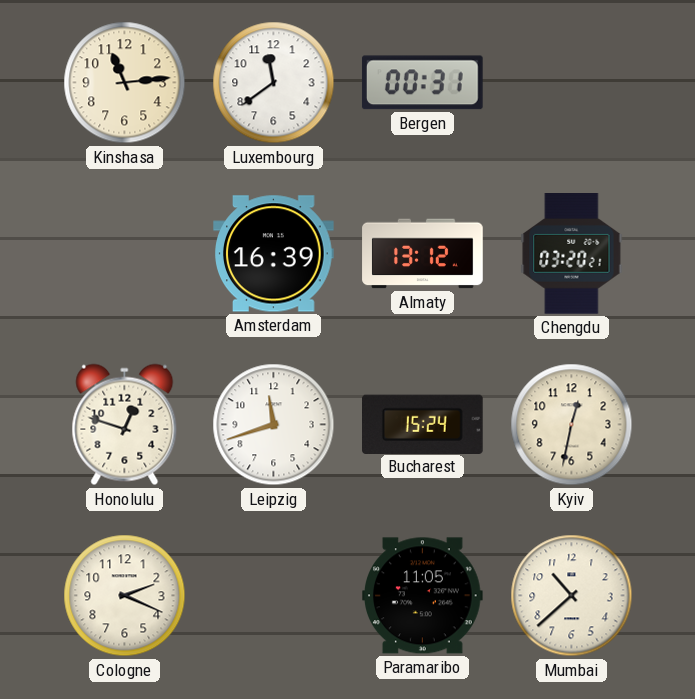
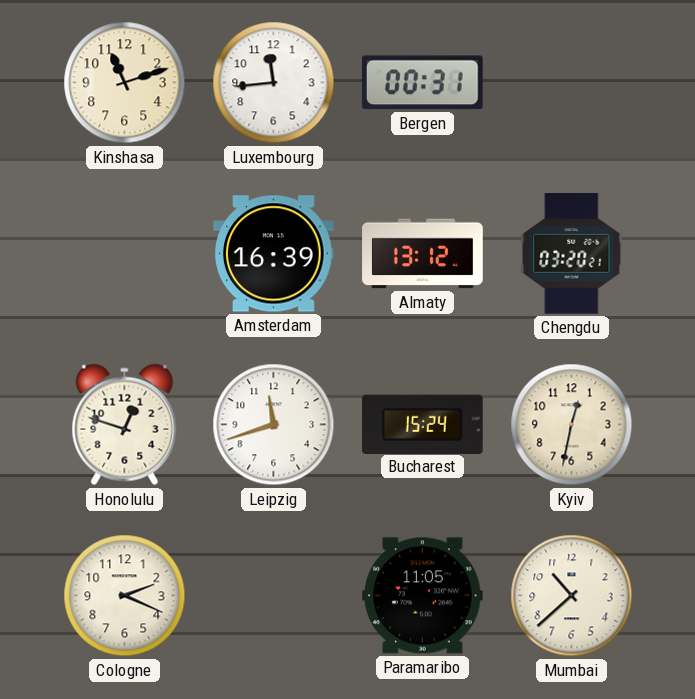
Kinshasa: 11:14 -> 11:12 (125, 83)
Luxembourg: 11:39 -> 11:44 (274, 83)
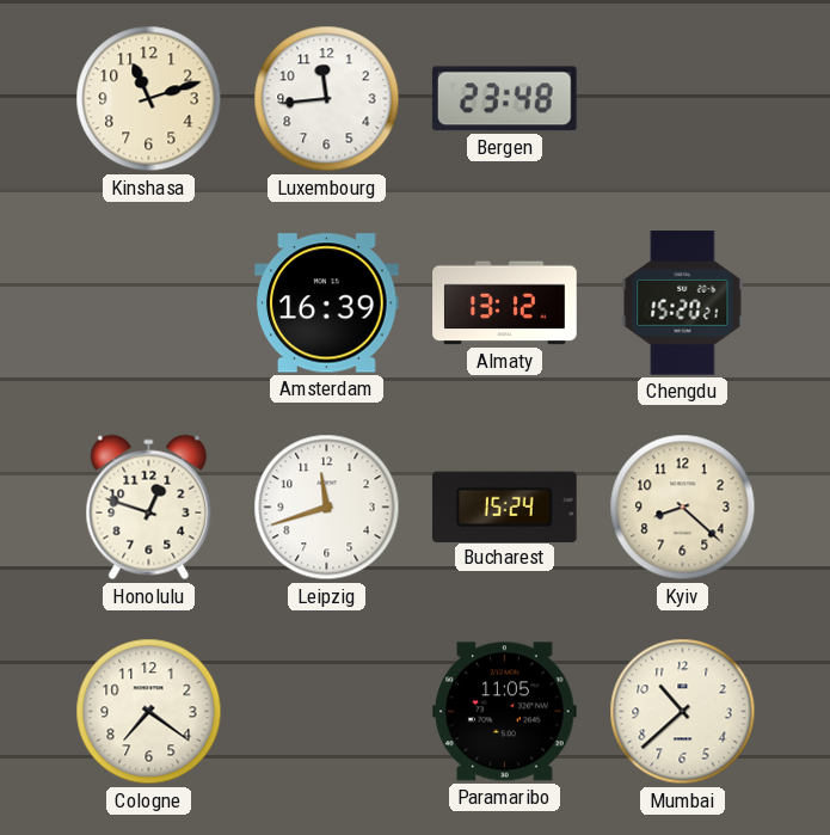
Bergen: 00:31 -> 23:48 (504, 99)
Chengdu: 03:20 -> 15:20 (683, 303)
Kyiv: 12:32 -> 8:22 (683, 508)
Cologne: 2:19 -> 7:21 (149, 712)
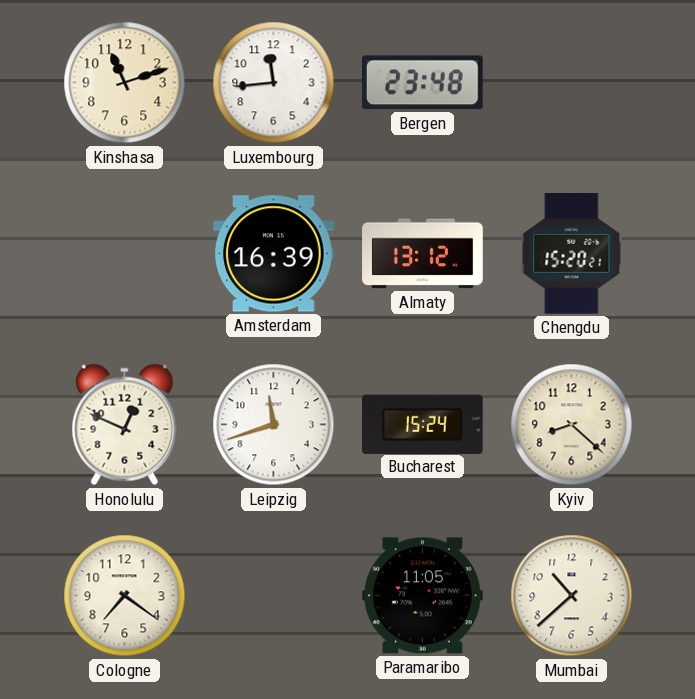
Honolulu: 12:48 -> 12:49 (125, 425)
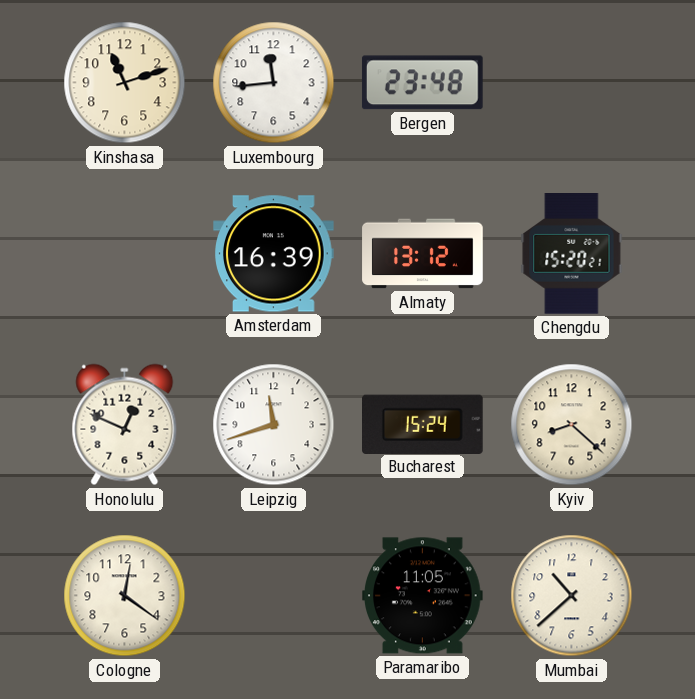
Cologne: 7:21 -> 12:21 (125, 596)
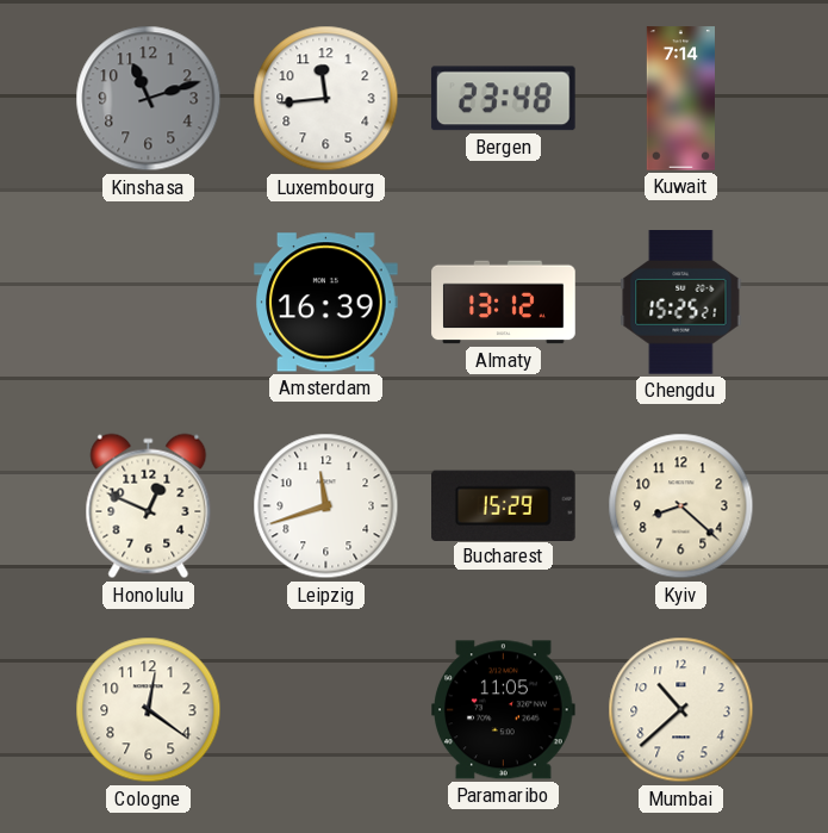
Kinshasa dial: cream -> grey (149, 99)
Kuwait: none -> 7:14 (680, 99)
Chengdu: 15:20 -> 15:25 (681, 303)
Bucharest: 15:24 -> 15:29 (504, 505)
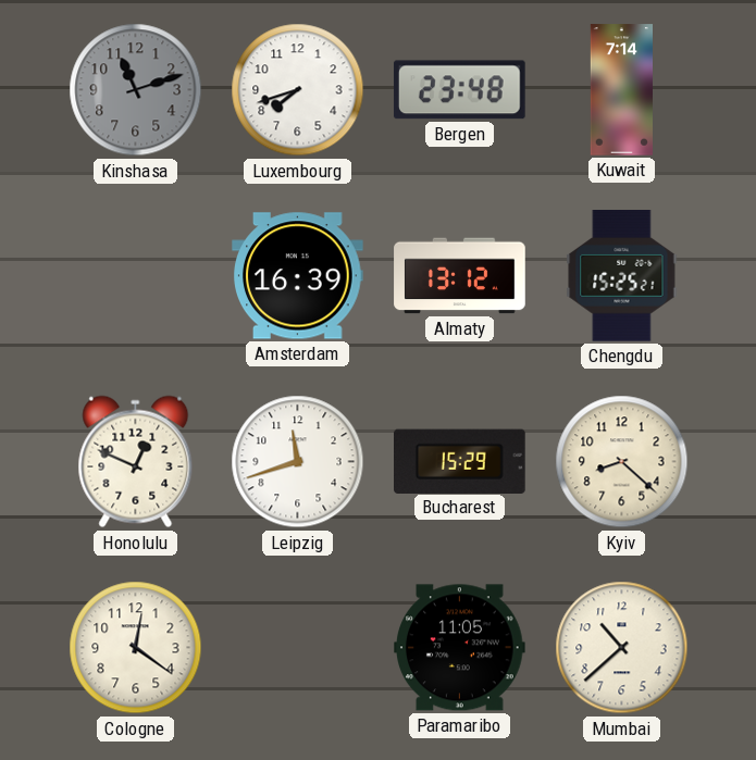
Luxembourg: 11:44 -> 7:42 (298, 90)
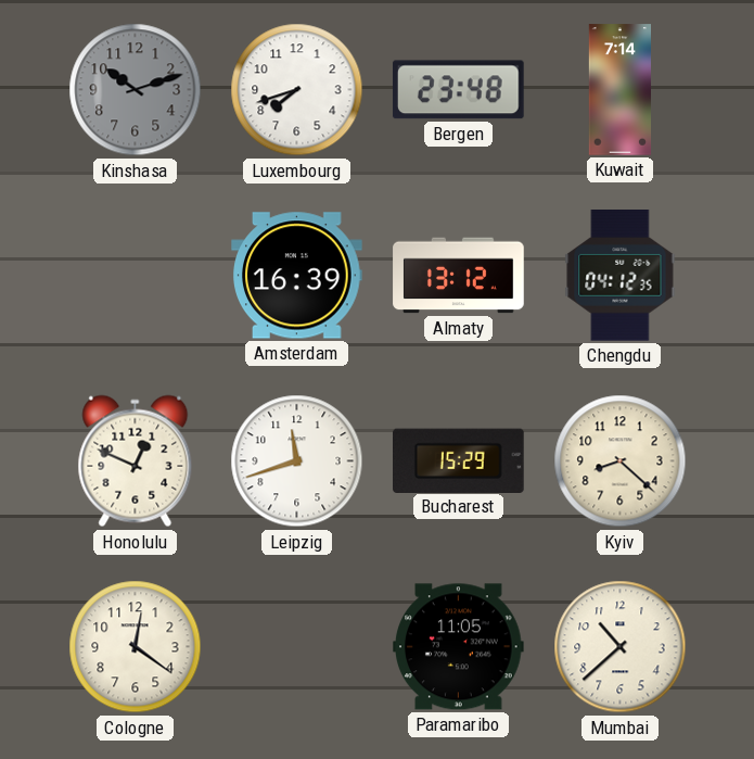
Kinshasa: 11:12 -> 10:12 (136, 90)
Chengdu: 15:25 -> 04:12 (621, 276)
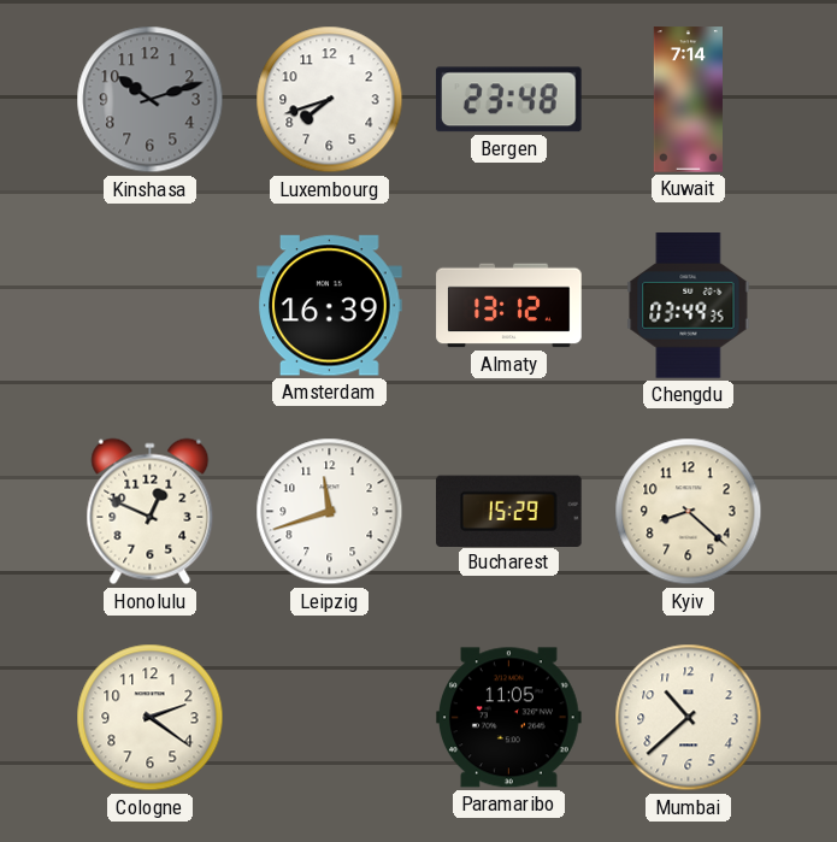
Chengdu: 04:12 -> 03:49 (689, 306)
Cologne: 12:21 -> 2:21 (151, 718)
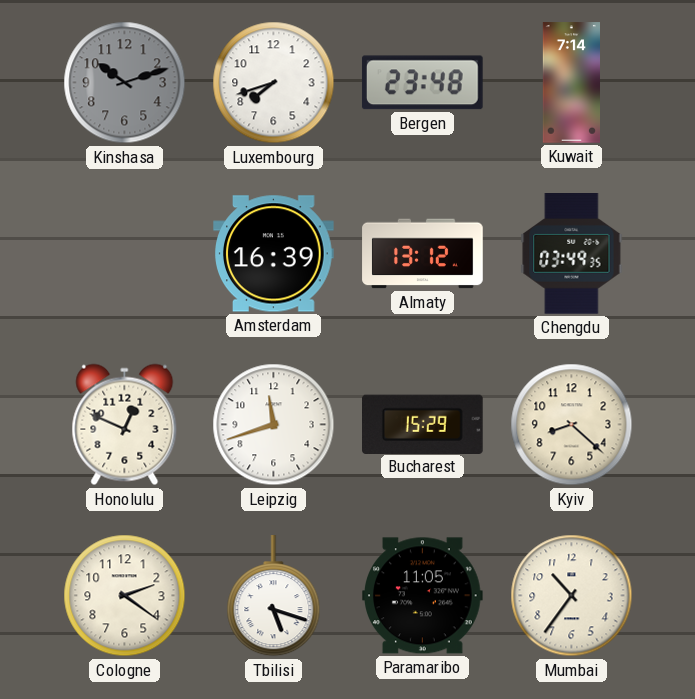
Tbilisi: none -> 5:18 (274, 596)
Mumbai: 10:38 -> 10:36 (572, 596)
